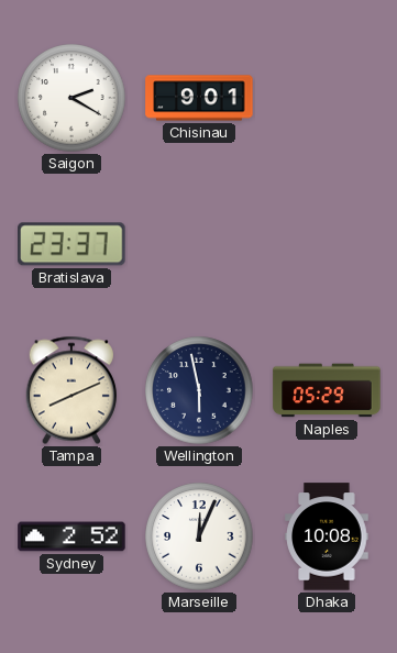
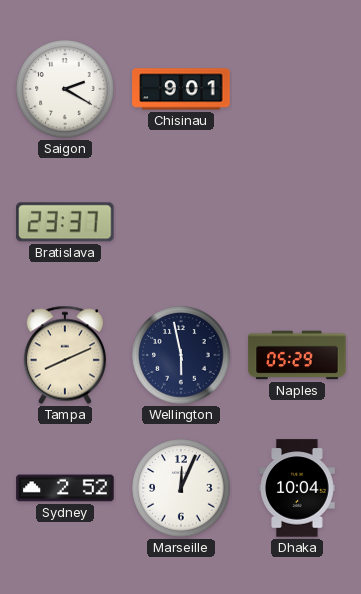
Dhaka: 10:08 -> 10:04 (297, 488)
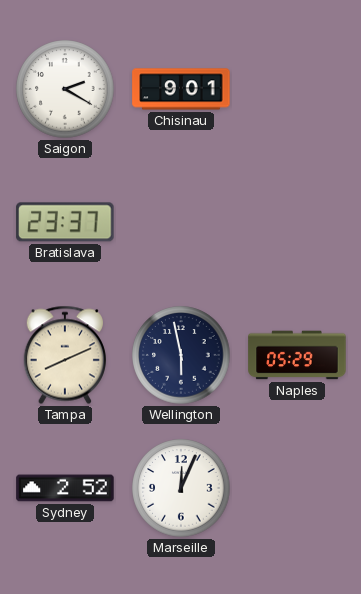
Dhaka: 10:04 -> none (297, 488)
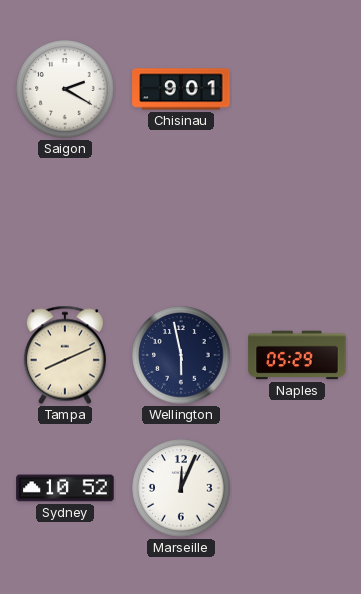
Bratislava: 23:37 -> none (65, 222)
Sydney: 2:52 -> 10:52 (65, 488)
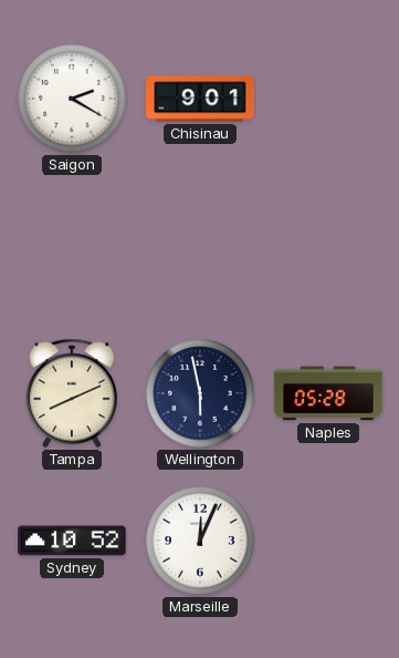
Naples: 05:29 -> 05:28 (328, 393)
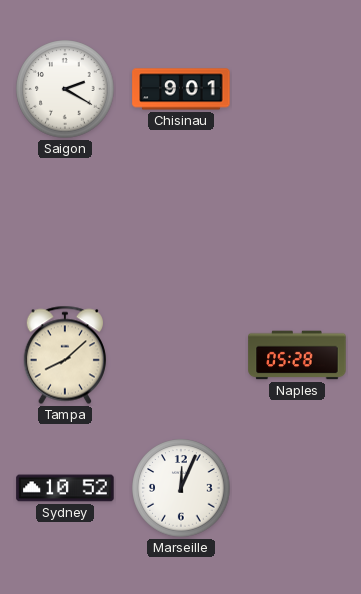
Tampa: 8:11 -> 8:08 (65, 355)
Wellington: 5:58 -> none (200, 393)
